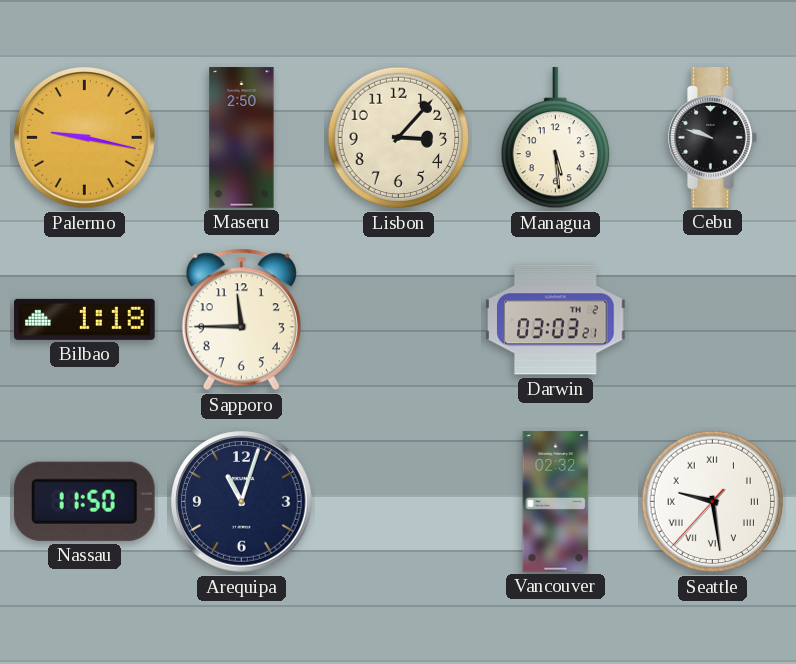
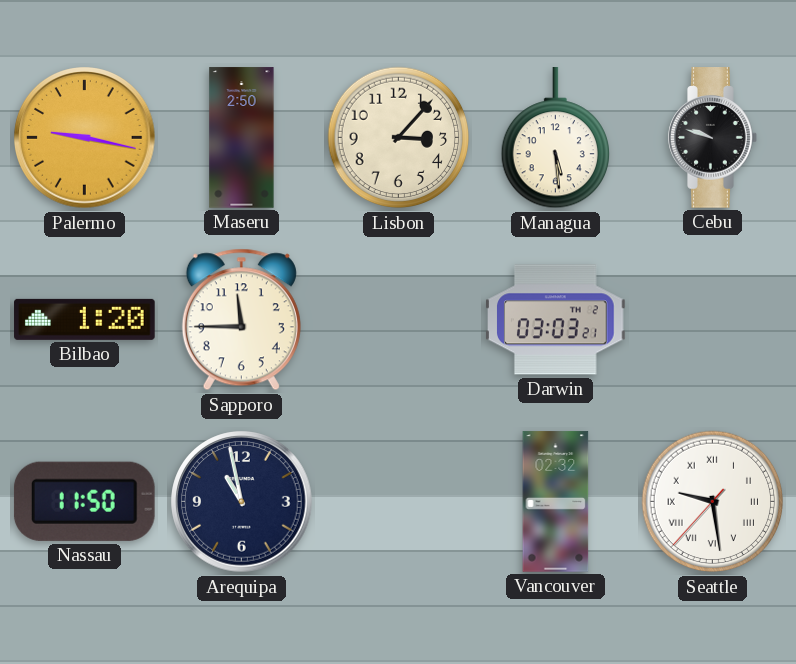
Bilbao: 1:18 -> 1:20 (85, 319)
Arequipa: 11:03 -> 10:58 (242, 502)
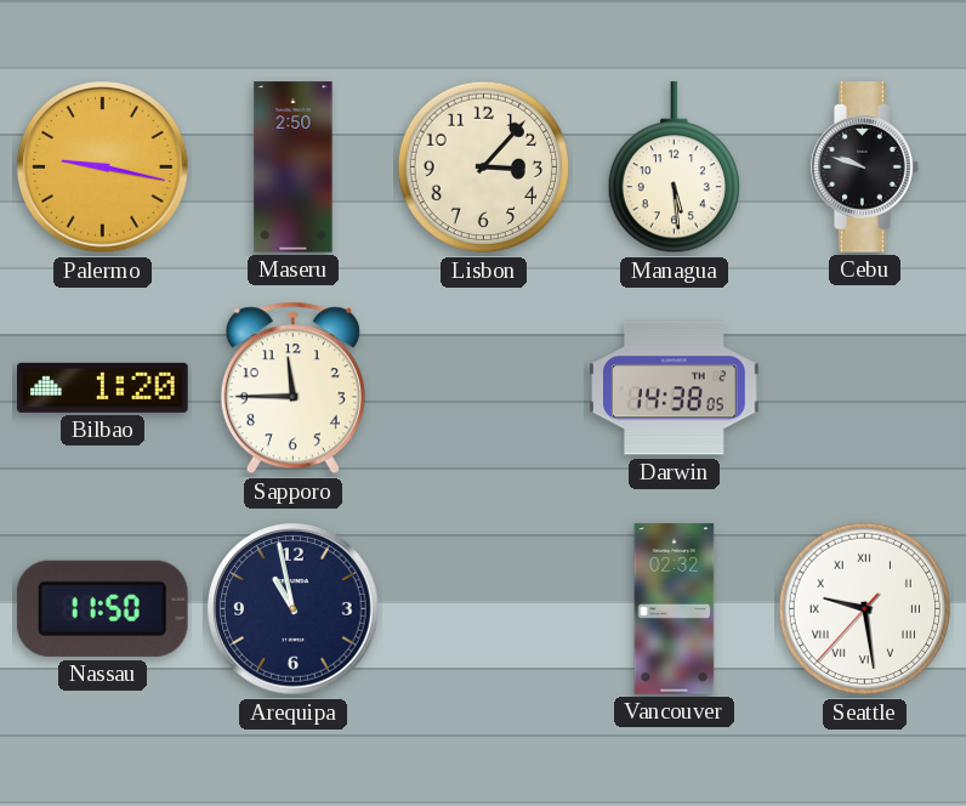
Darwin: 03:03 -> 14:38 (675, 388)
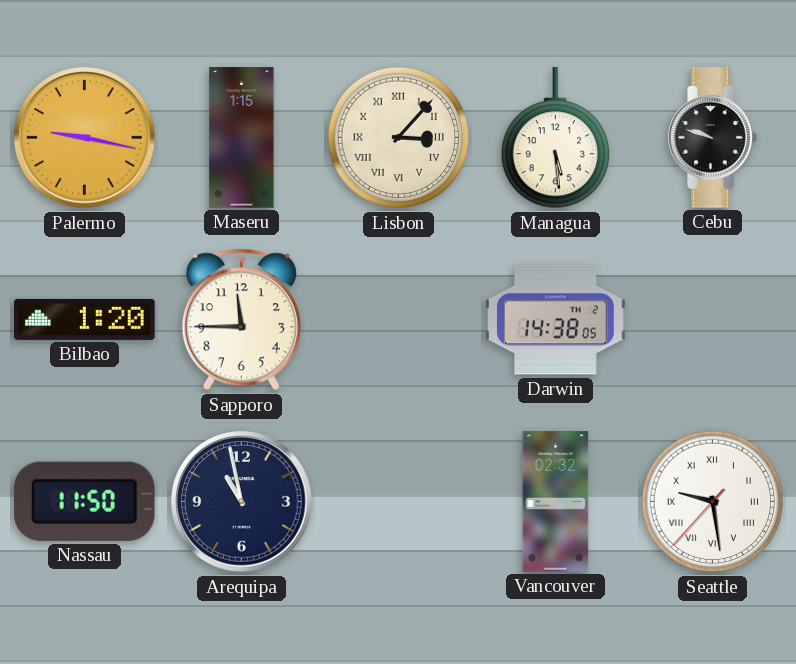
Maseru: 2:50 -> 1:15 (242, 138)
Lisbon numerals: Arabic -> Roman (399, 138)
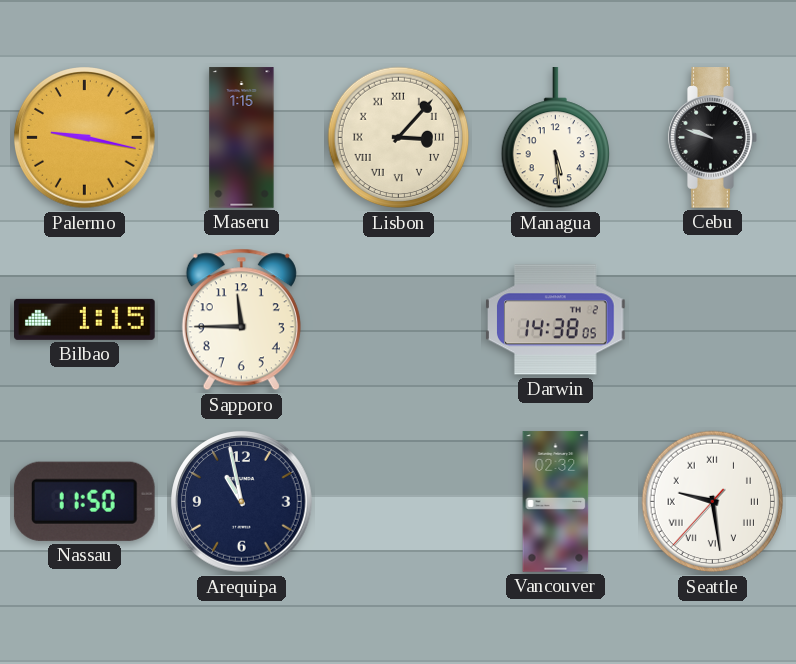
Bilbao: 1:20 -> 1:15 (85, 319)
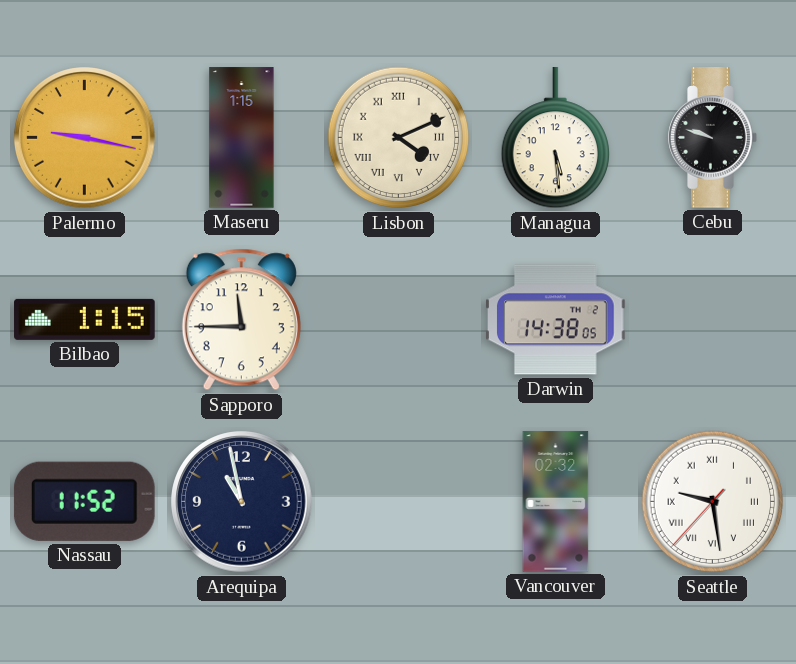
Lisbon: 3:07 -> 4:11 (399, 138)
Nassau: 11:50 -> 11:52 (84, 501)
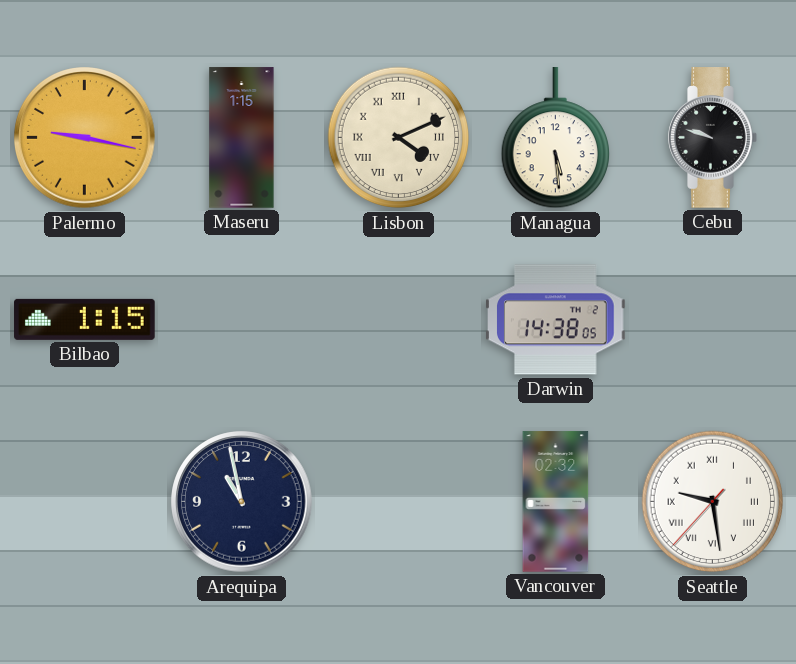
Sapporo: 11:45 -> none (241, 320)
Nassau: 11:52 -> none (84, 501)
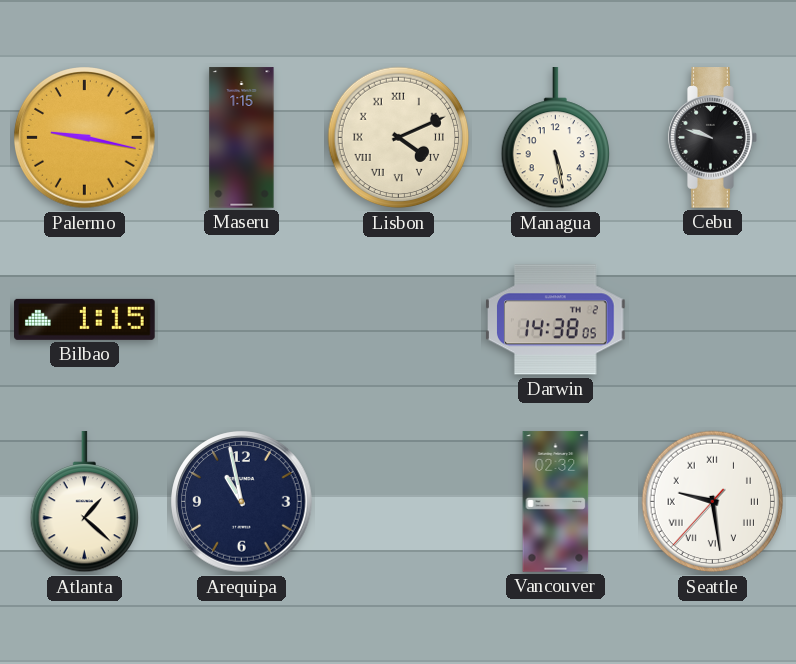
Managua: 5:29 -> 5:28 (555, 138)
Atlanta: none -> 1:22 (84, 502)
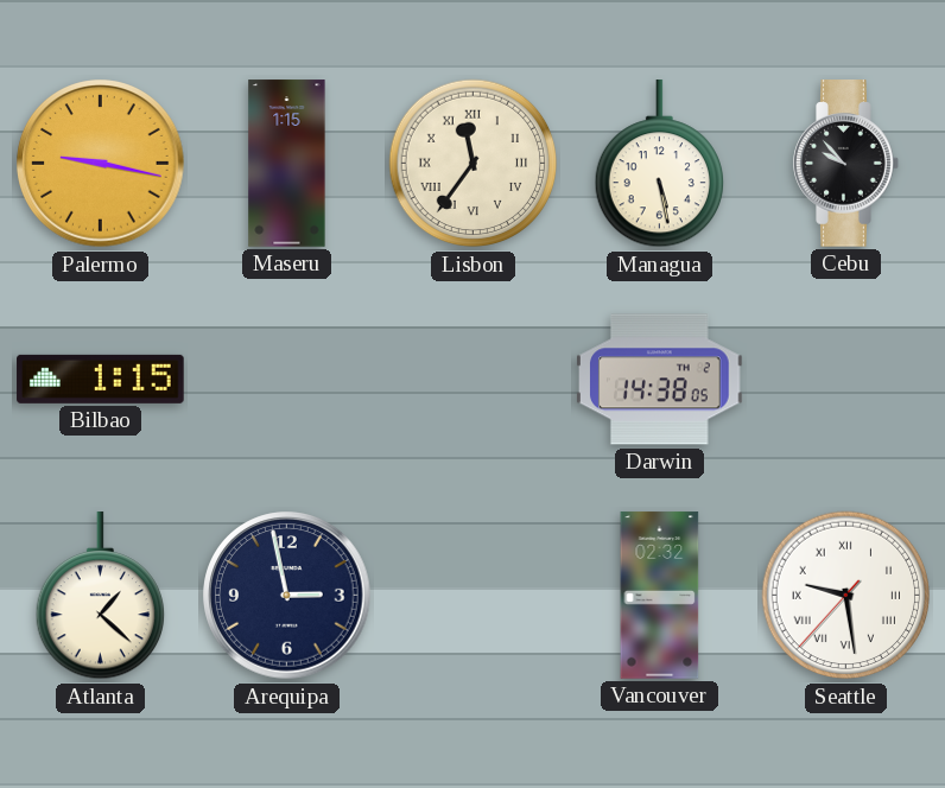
Lisbon: 4:11 -> 11:36 (474, 164)
Cebu: 9:48 -> 9:53 (846, 164)
Arequipa: 10:58 -> 2:58 (287, 596)
